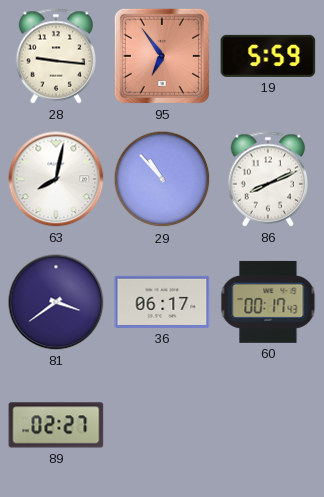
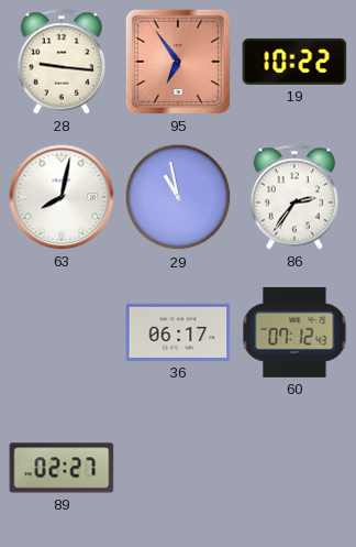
19: 5:59 -> 10:22 (294, 62)
29: 10:53 -> 10:58 (178, 197)
86: 8:11 -> 2:36 (294, 197)
81: 3:39 -> none (56, 302)
60: 00:17 -> 07:12 (294, 332)
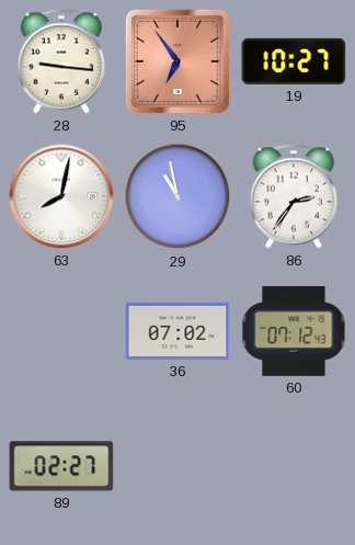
19: 10:22 -> 10:27 (294, 61)
36: 06:17 -> 07:02 (177, 331)
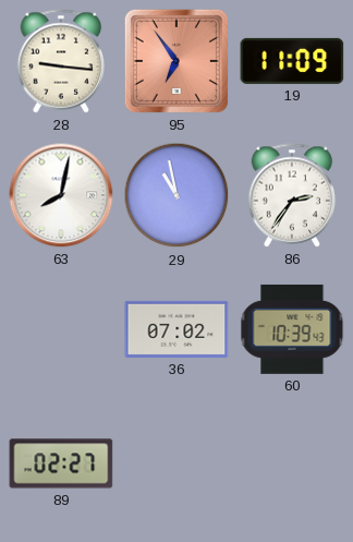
19: 10:27 -> 11:09 (292, 61)
60: 07:12 -> 10:39 (292, 329)
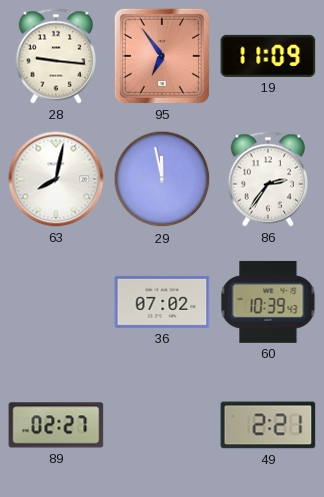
29: 10:58 -> 11:58 (162, 179)
49: none -> 2:21 (268, 425)
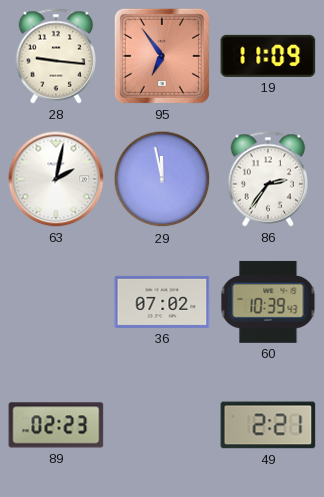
63: 8:02 -> 2:02 (56, 179)
89: 02:27 -> 02:23 (56, 425)
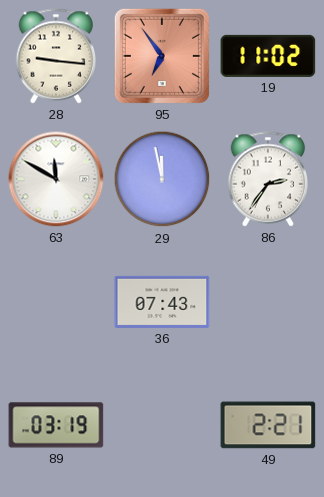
19: 11:09 -> 11:02 (268, 56)
63: 2:02 -> 11:50 (56, 179)
36: 07:02 -> 07:43 (162, 302)
60: 10:39 -> none (268, 302)
89: 02:23 -> 03:19 (56, 425)
